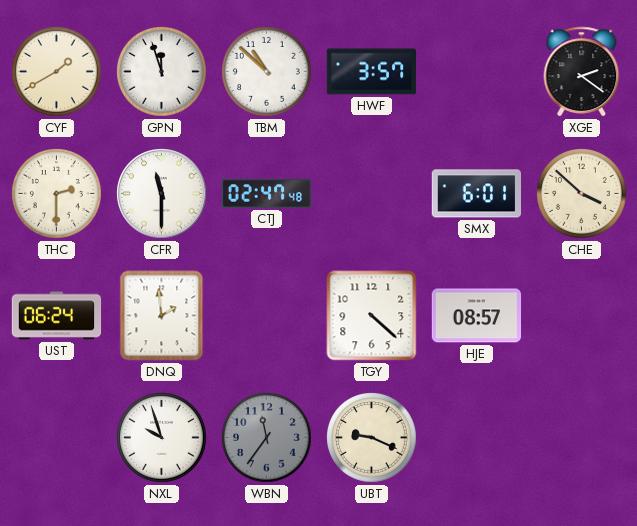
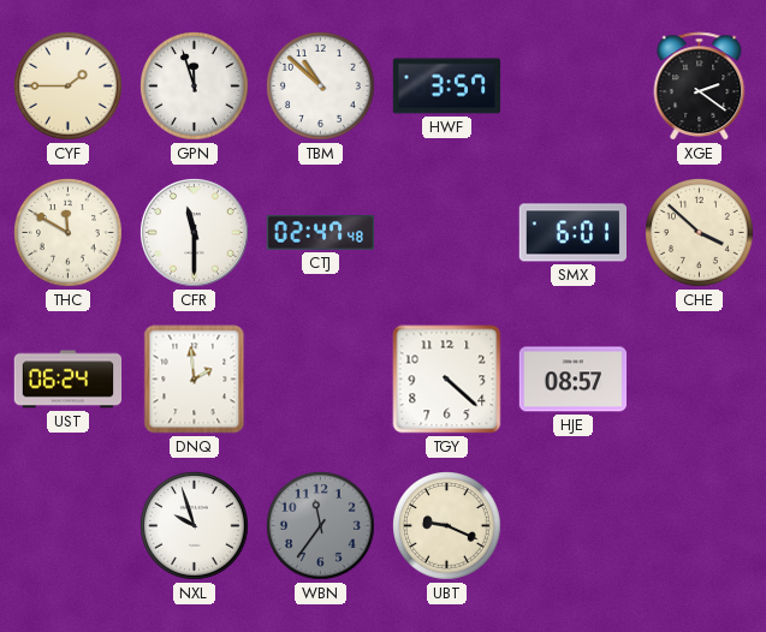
CYF: 1:40 -> 1:45 (69, 87)
THC: 2:30 -> 11:50 (69, 233)
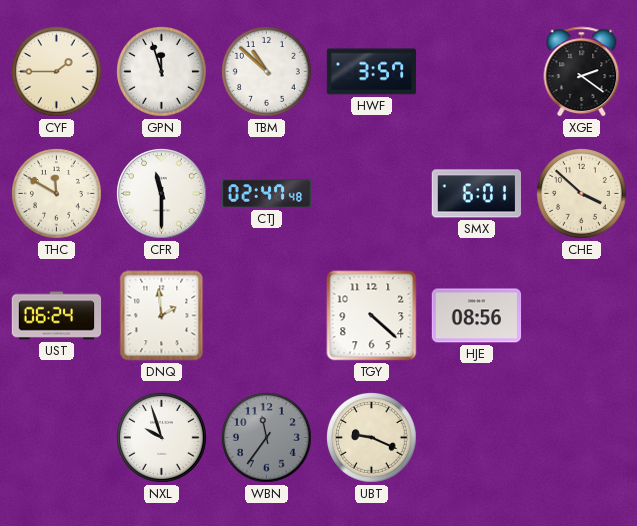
HJE: 08:57 -> 08:56 (477, 316)
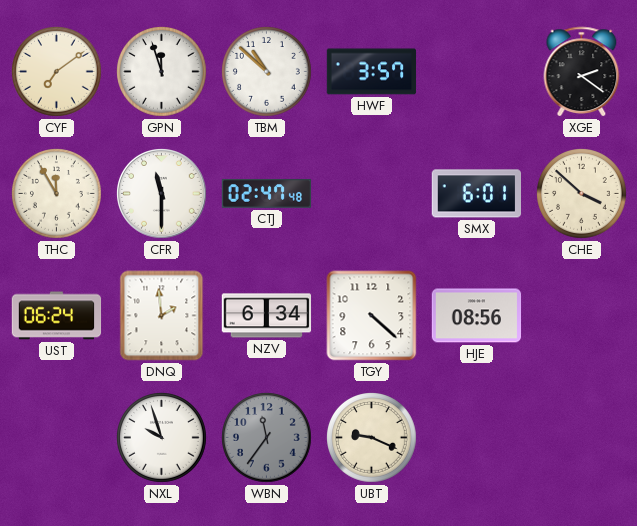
CYF: 1:45 -> 7:09 (57, 72)
THC: 11:50 -> 11:55 (57, 194)
NZV: none -> 6:34 (267, 316)
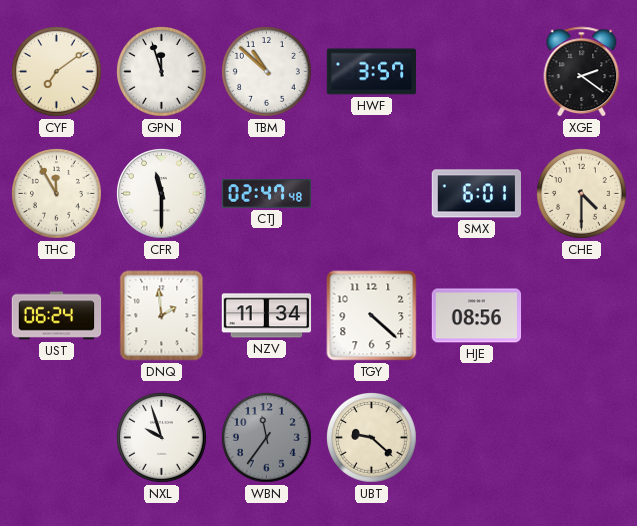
CHE: 3:52 -> 4:30 (582, 194)
NZV: 6:34 -> 11:34 (267, 316)
UBT: 9:19 -> 9:22 (372, 438)
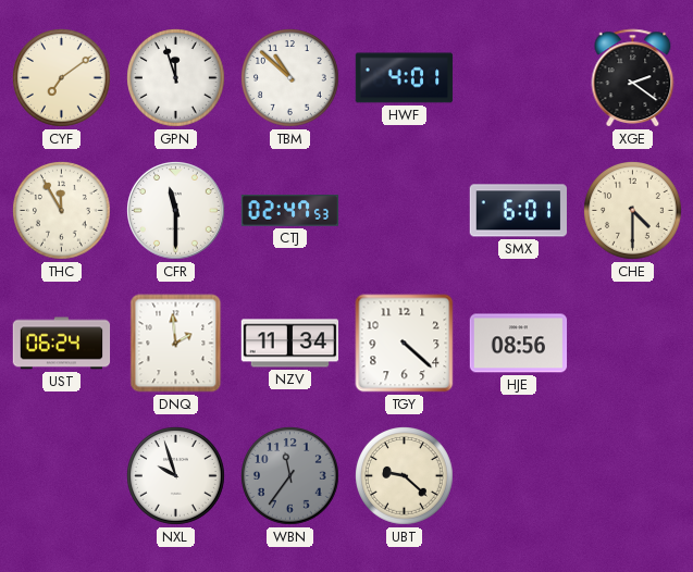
HWF: 3:57 -> 4:01 (405, 78)
CTJ: 02:47:48 -> 02:47:53 (290, 211)
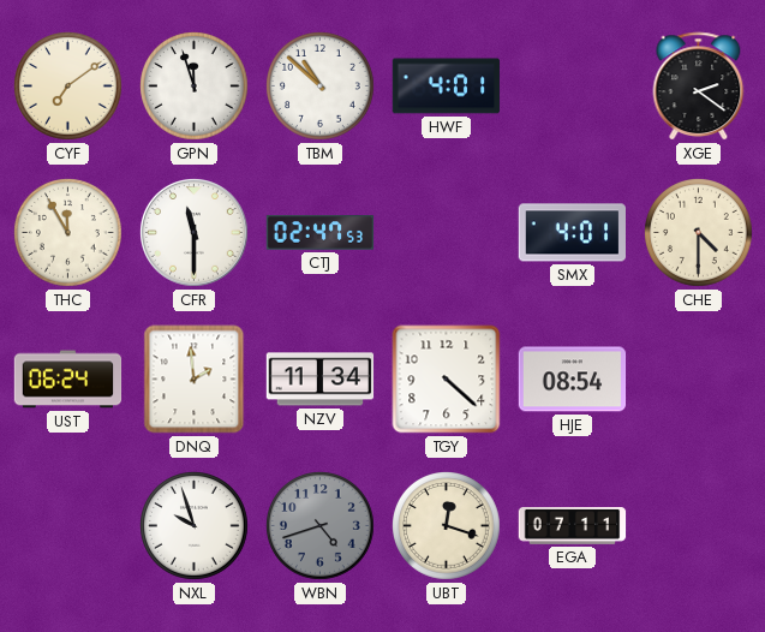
SMX: 6:01 -> 4:01 (573, 233)
HJE: 08:56 -> 08:54 (573, 380)
WBN: 11:36 -> 4:42 (321, 526)
UBT: 9:22 -> 12:18 (447, 526)
EGA: none -> 07:11 (573, 526)
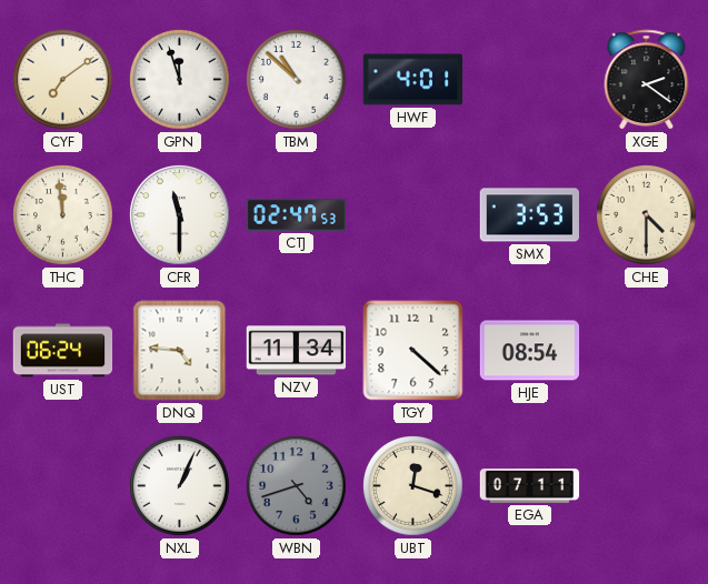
THC: 11:55 -> 11:59 (63, 215)
SMX: 4:01 -> 3:53 (530, 215)
DNQ: 1:59 -> 4:46 (180, 351)
NXL: 9:57 -> 1:04 (180, 486)
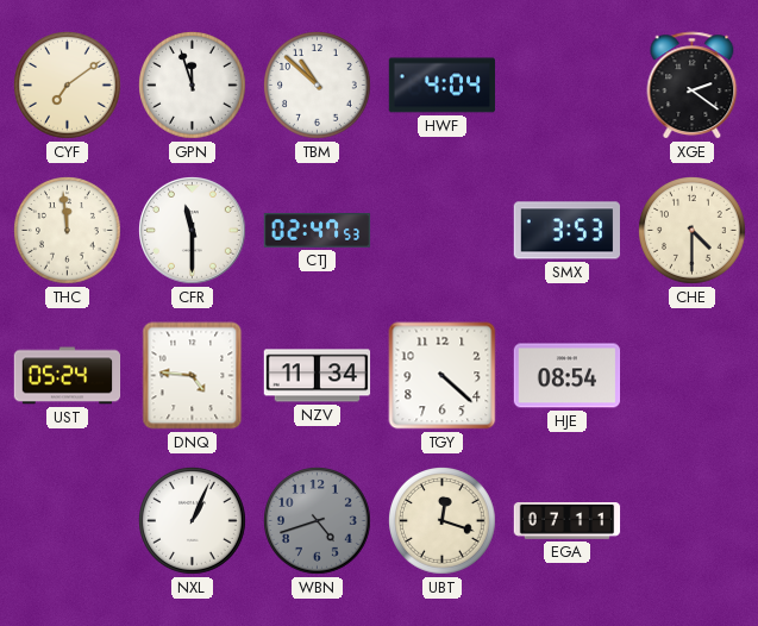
HWF: 4:01 -> 4:04 (443, 86)
UST: 06:24 -> 05:24 (68, 376)
